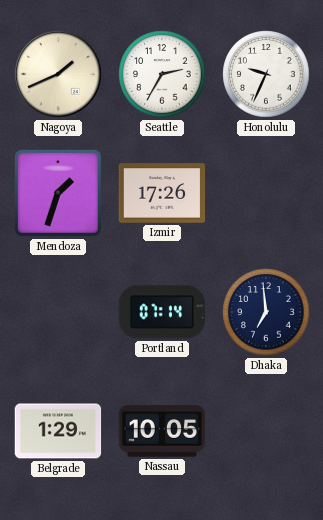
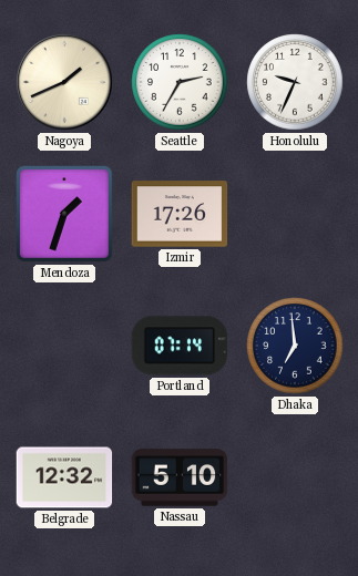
Belgrade: 1:29 -> 12:32 (64, 477)
Nassau: 10:05 -> 5:10 (180, 477)
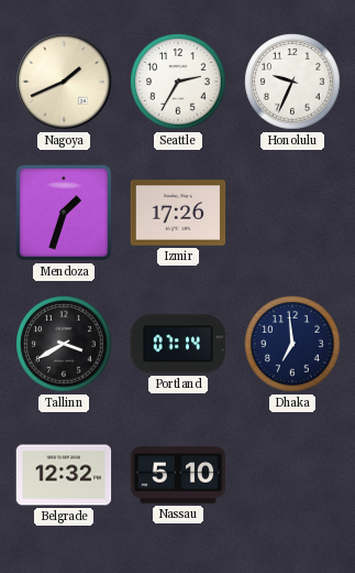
Tallinn: none -> 3:40 (64, 344)
